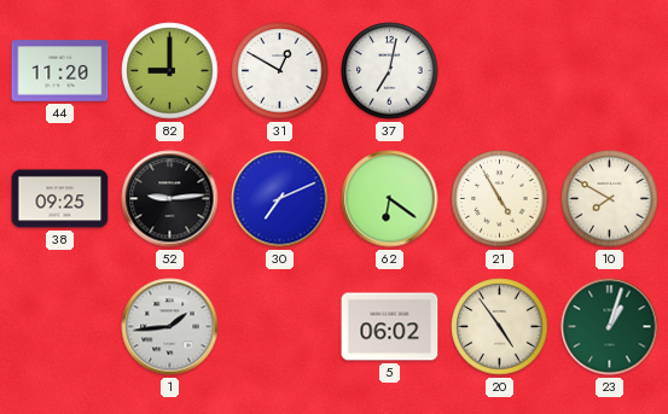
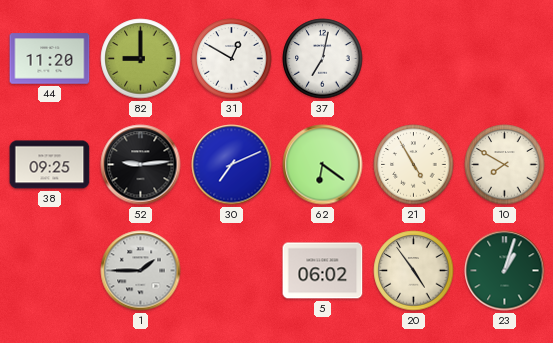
1: 1:44 -> 1:45 (141, 271)
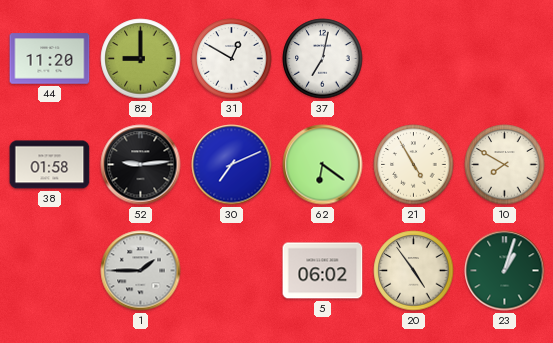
38: 09:25 -> 01:58 (50, 165)
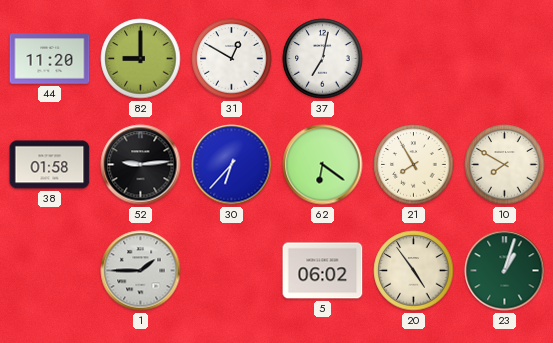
30: 7:11 -> 6:37 (232, 165)
21: 4:55 -> 7:55 (414, 165)
